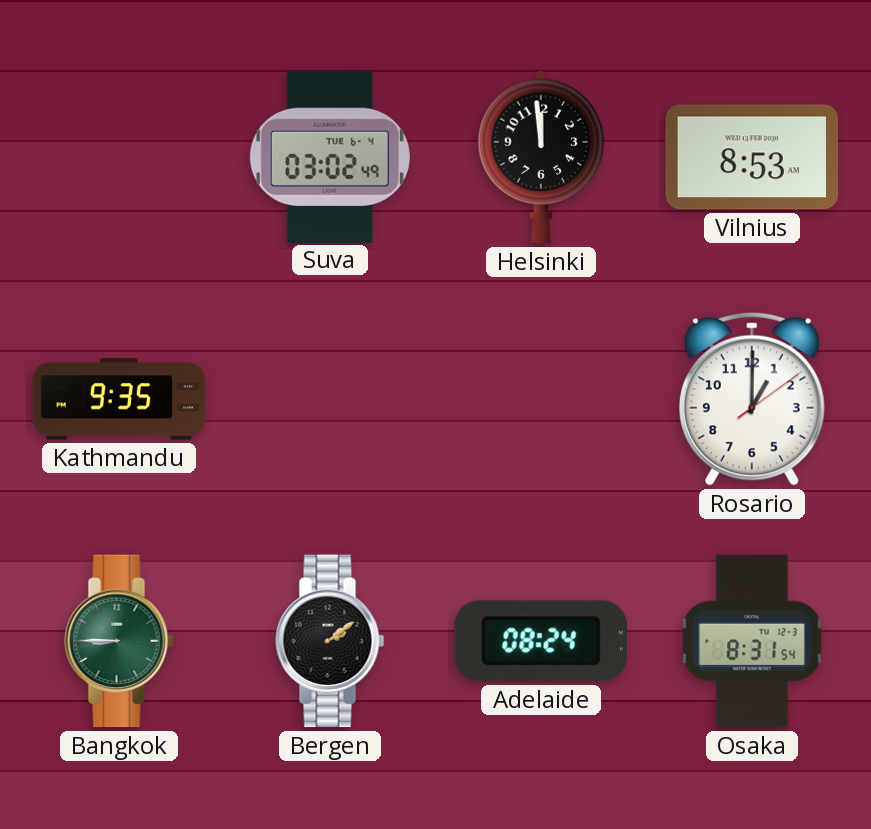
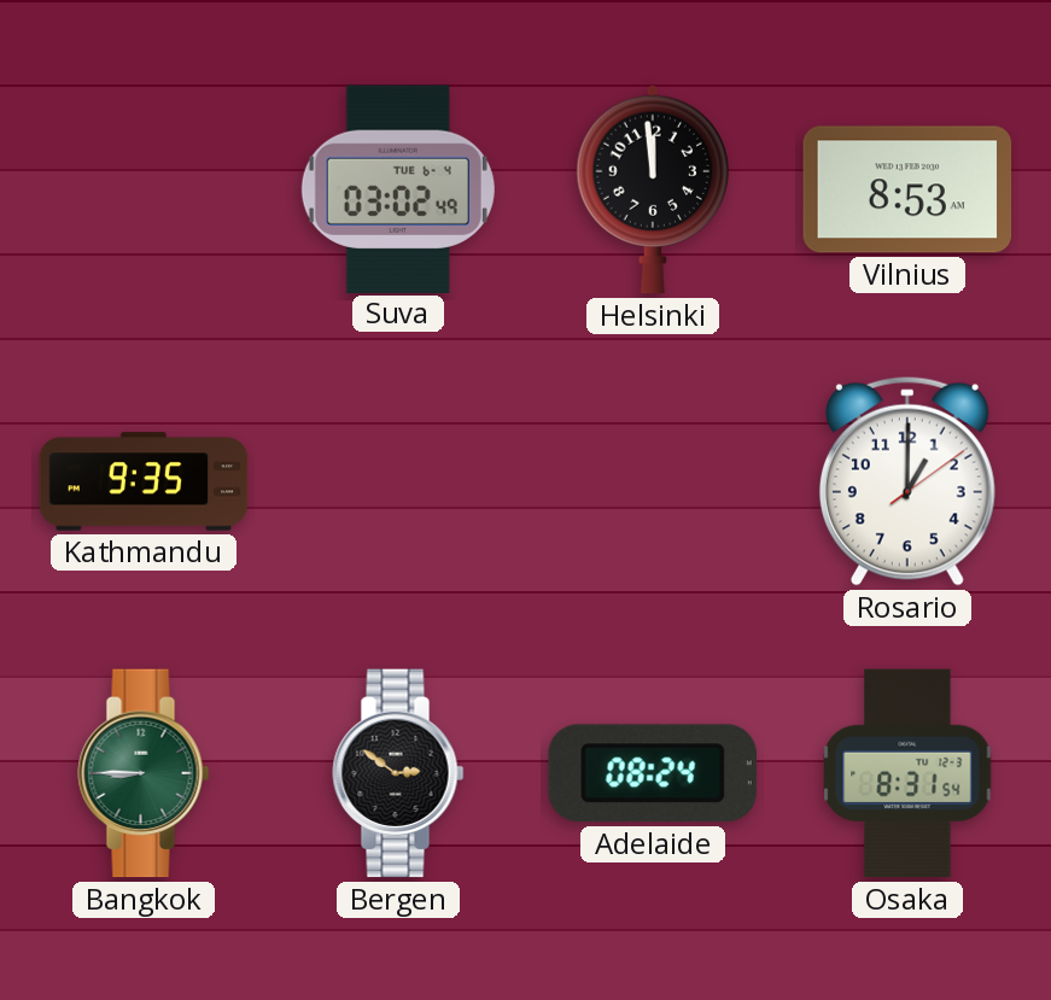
Bergen: 2:09 -> 2:51 (398, 773)
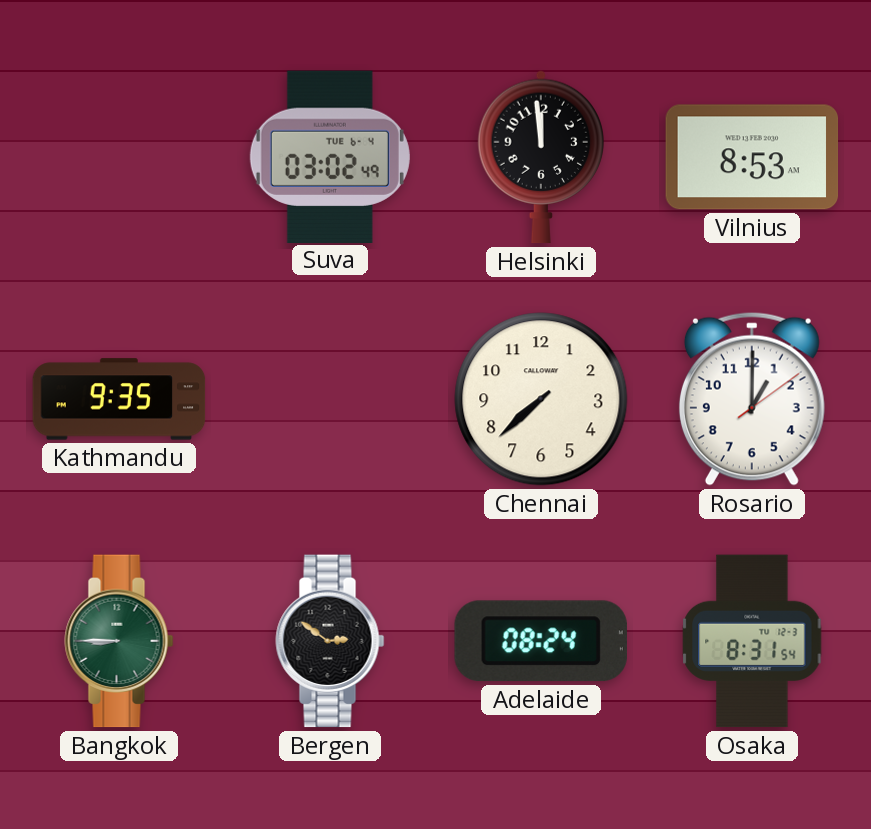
Chennai: none -> 7:38 (541, 399)
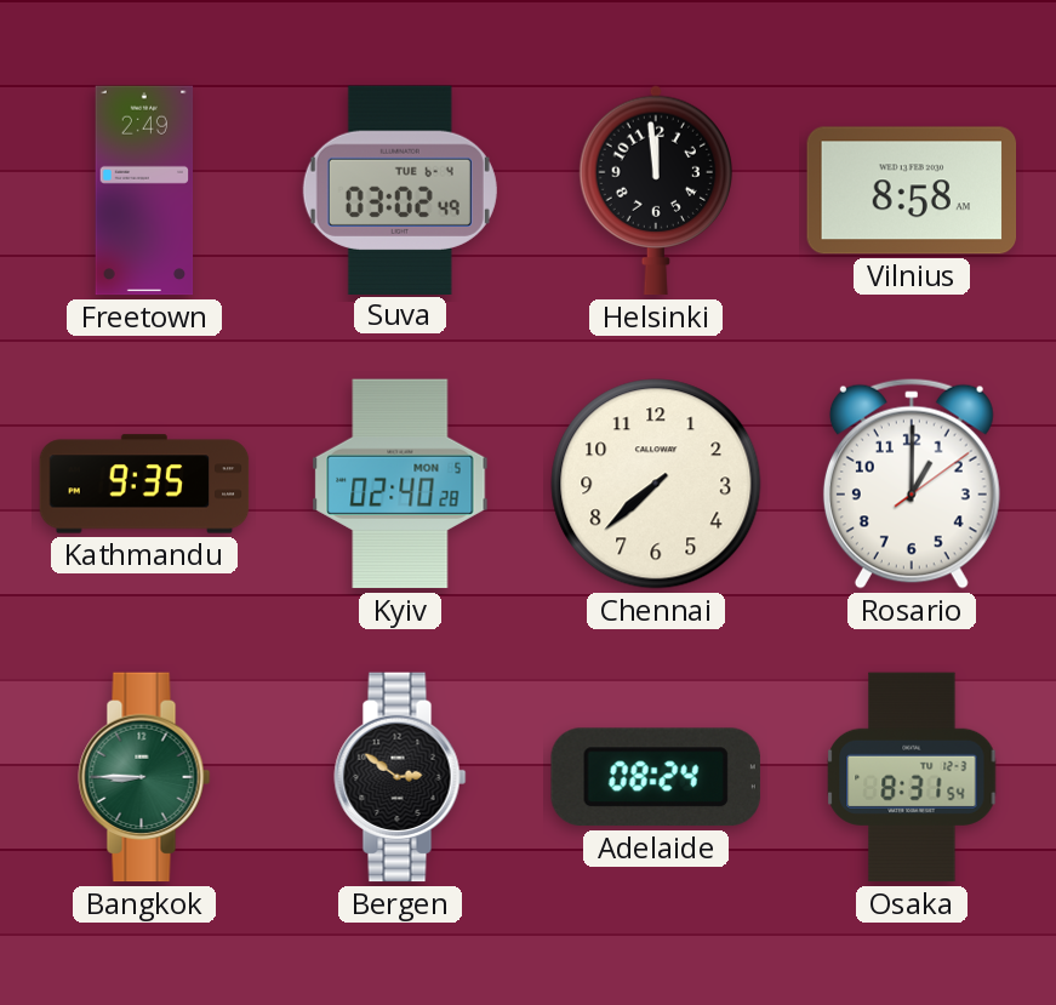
Freetown: none -> 2:49 (144, 190)
Vilnius: 8:53 -> 8:58 (912, 190)
Kyiv: none -> 02:40 (400, 484)
